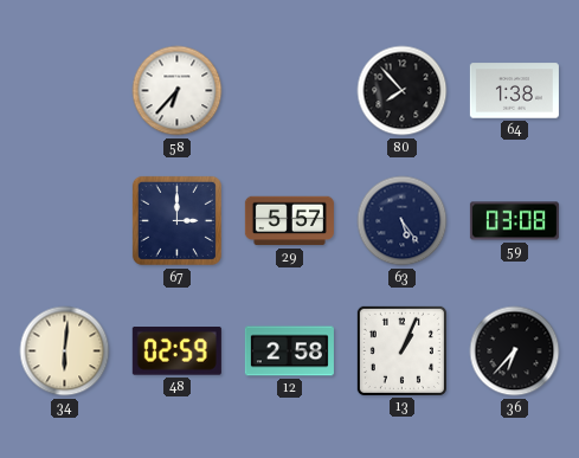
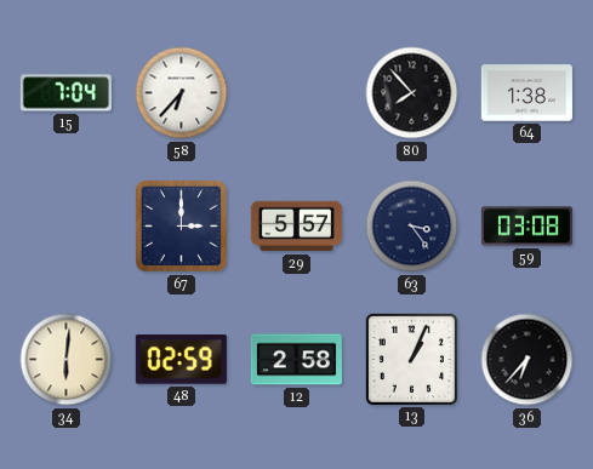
15: none -> 7:04 (65, 93)
63: 5:24 -> 3:24 (412, 227)
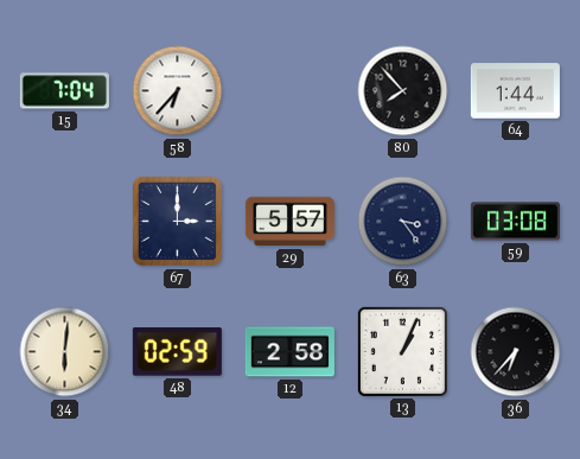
64: 1:38 -> 1:44 (515, 91)
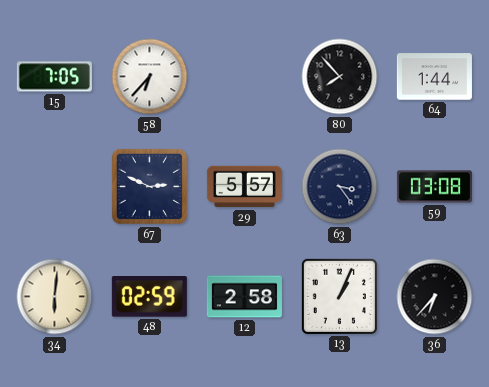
15: 7:04 -> 7:05 (54, 77)
67: 3:00 -> 2:49 (149, 186)
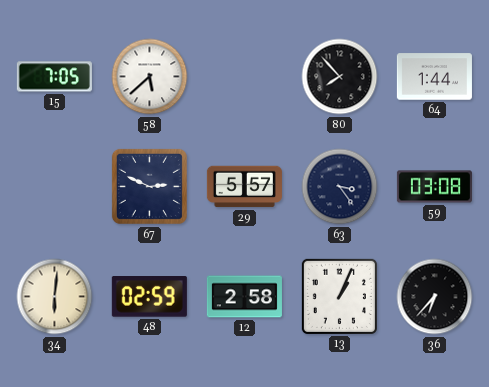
58: 6:37 -> 5:38 (150, 77)
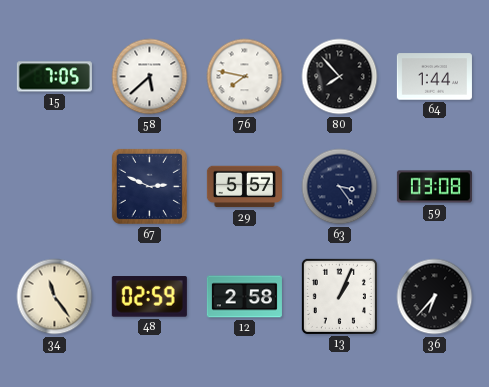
76: none -> 7:47 (245, 77)
34: 6:01 -> 11:24 (55, 297)
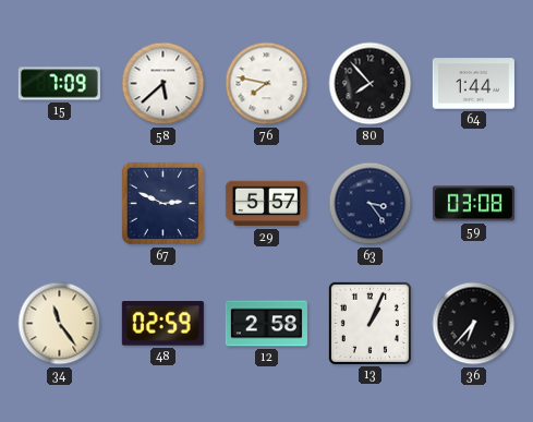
15: 7:05 -> 7:09 (59, 84)
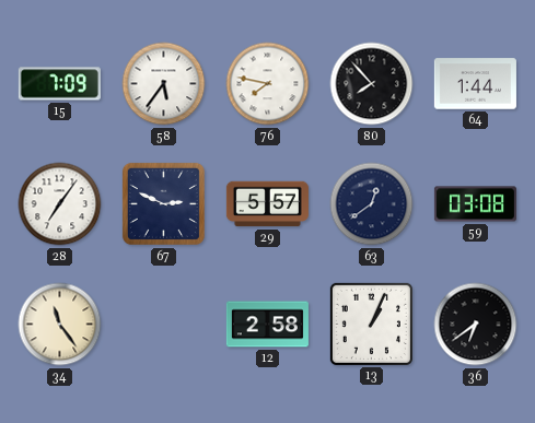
58: 5:38 -> 5:36 (164, 84)
28: none -> 7:06 (60, 204)
63: 3:24 -> 12:39 (372, 204)
48: 02:59 -> none (162, 324)
36: 6:37 -> 6:39 (476, 325)
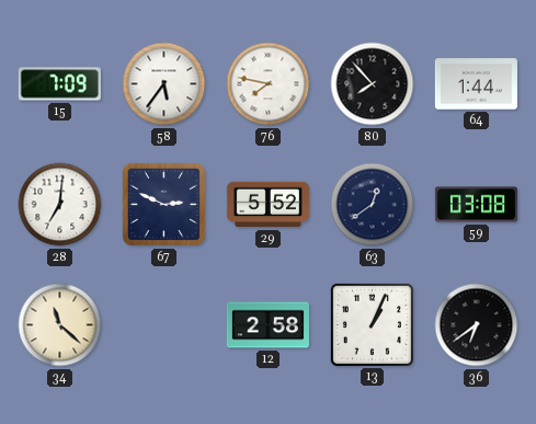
28: 7:06 -> 7:01 (60, 205)
29: 5:57 -> 5:52 (267, 205)
34: 11:24 -> 11:22 (60, 325)
